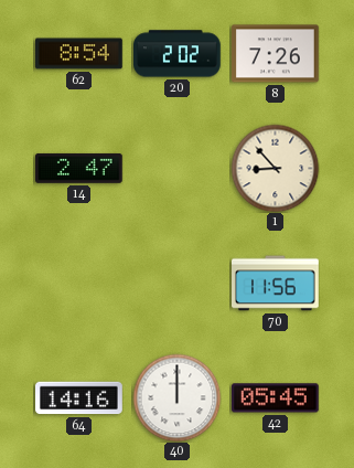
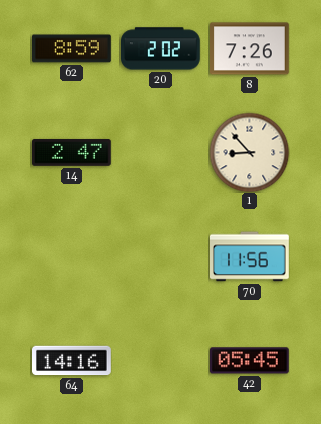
62: 8:54 -> 8:59 (72, 49)
40: 12:00 -> none (176, 397)
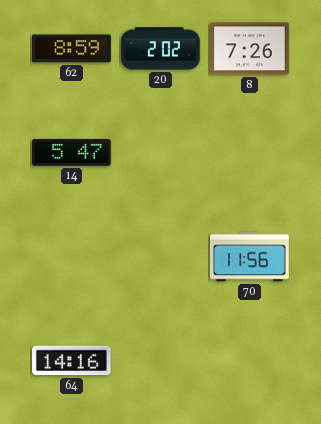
14: 2:47 -> 5:47 (72, 152)
1: 8:53 -> none (249, 152)
42: 05:45 -> none (250, 361)
